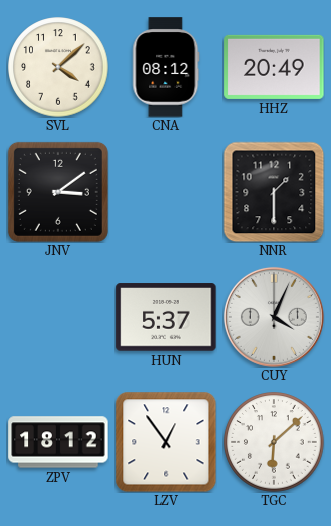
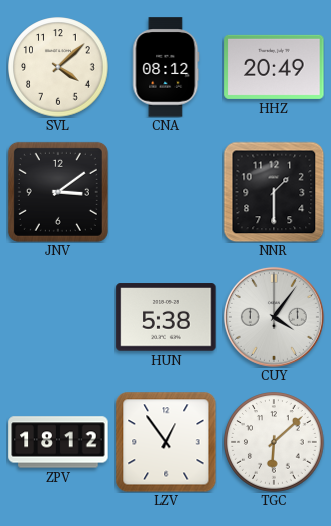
HUN: 5:37 -> 5:38 (166, 317)
CUY: 4:04 -> 4:06 (274, 317)
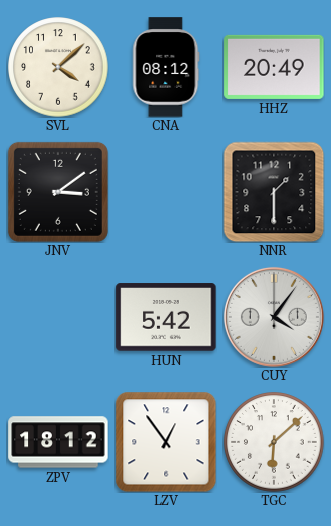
HUN: 5:38 -> 5:42 (166, 317)
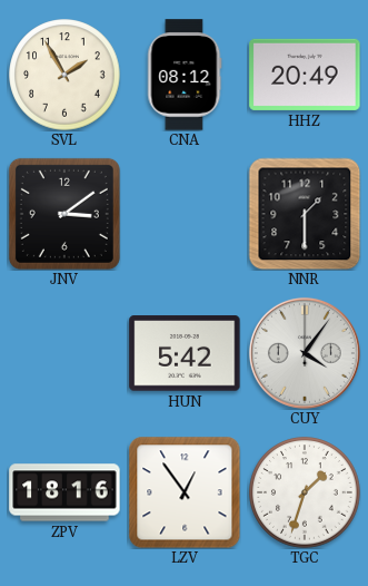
SVL: 4:08 -> 1:55 (64, 75)
ZPV: 18:12 -> 18:16 (64, 492)
TGC: 6:08 -> 1:33 (305, 492)
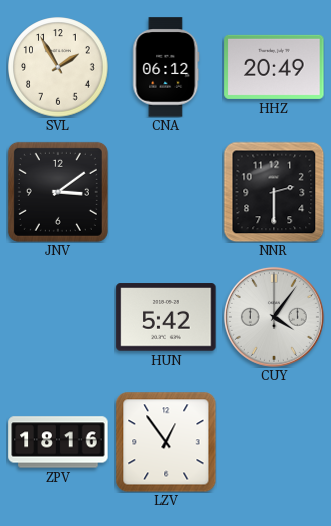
CNA: 08:12 -> 06:12 (166, 67)
NNR: 1:30 -> 2:30 (274, 192)
TGC: 1:33 -> none (305, 492)
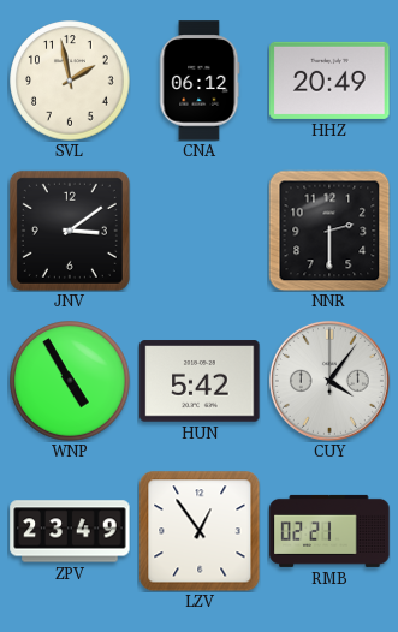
SVL: 1:55 -> 1:58 (70, 81)
WNP: none -> 4:55 (70, 381)
ZPV: 18:16 -> 23:49 (70, 531)
RMB: none -> 02:21 (329, 531)
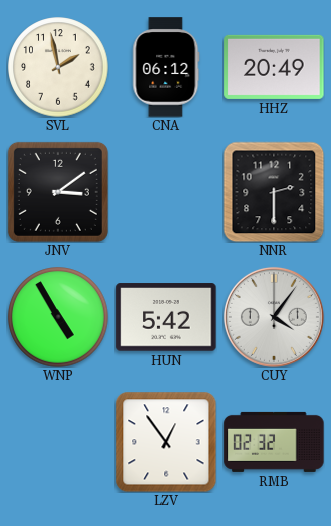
ZPV: 23:49 -> none (70, 531)
RMB: 02:21 -> 02:32 (274, 442)
